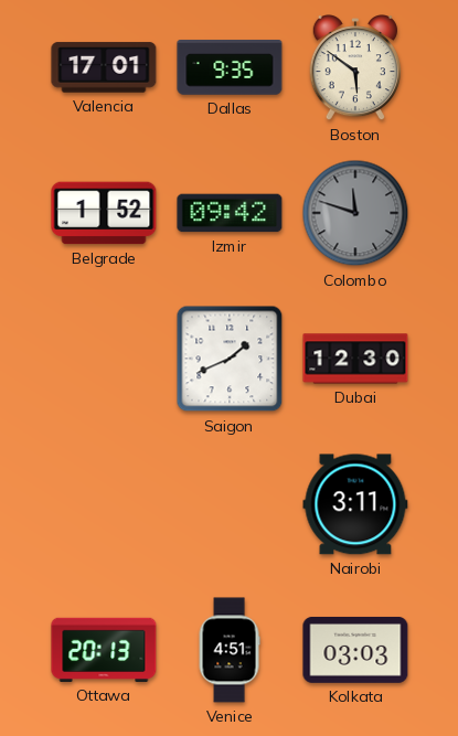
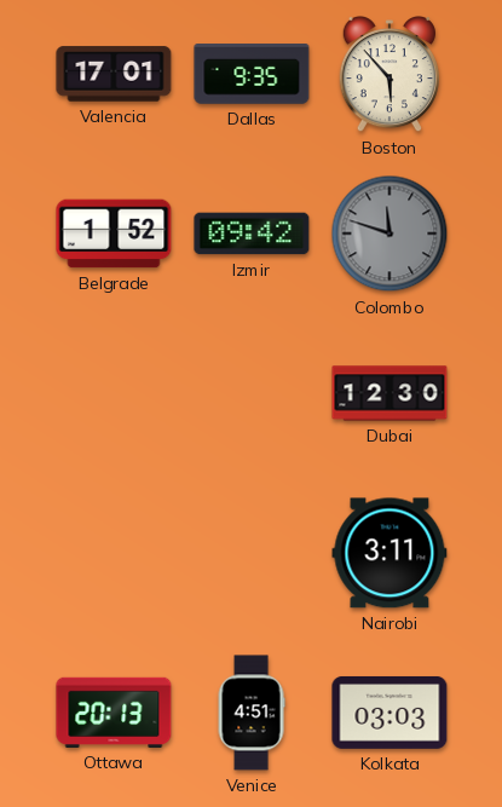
Boston: 5:51 -> 5:53 (390, 75)
Saigon: 1:41 -> none (230, 359)
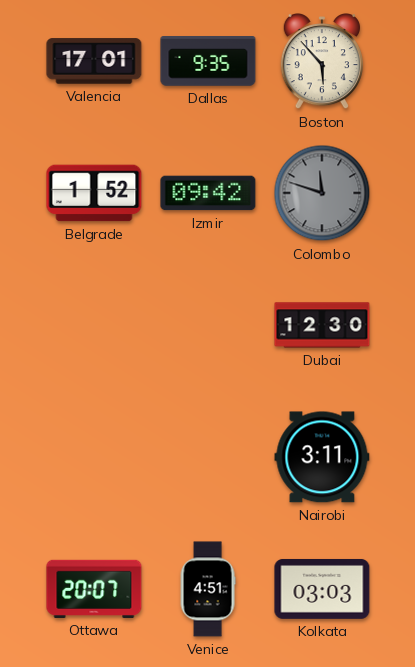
Ottawa: 20:13 -> 20:07 (94, 589)
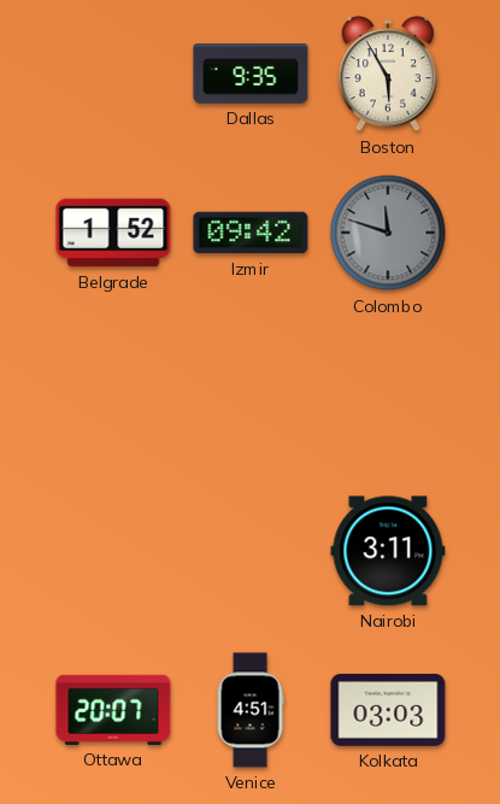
Valencia: 17:01 -> none (94, 61)
Boston: 5:53 -> 5:55 (388, 75)
Dubai: 12:30 -> none (322, 325)
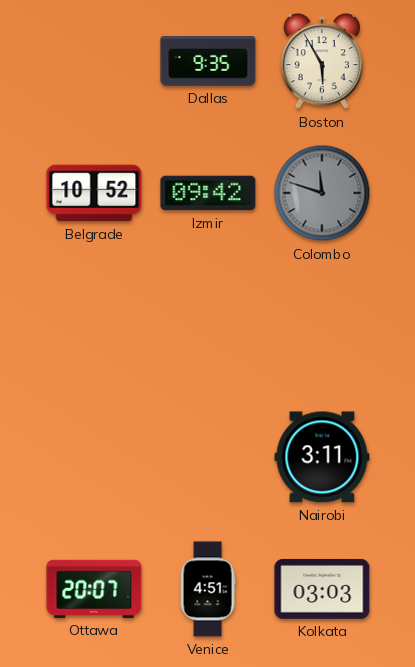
Belgrade: 1:52 -> 10:52 (94, 193)
